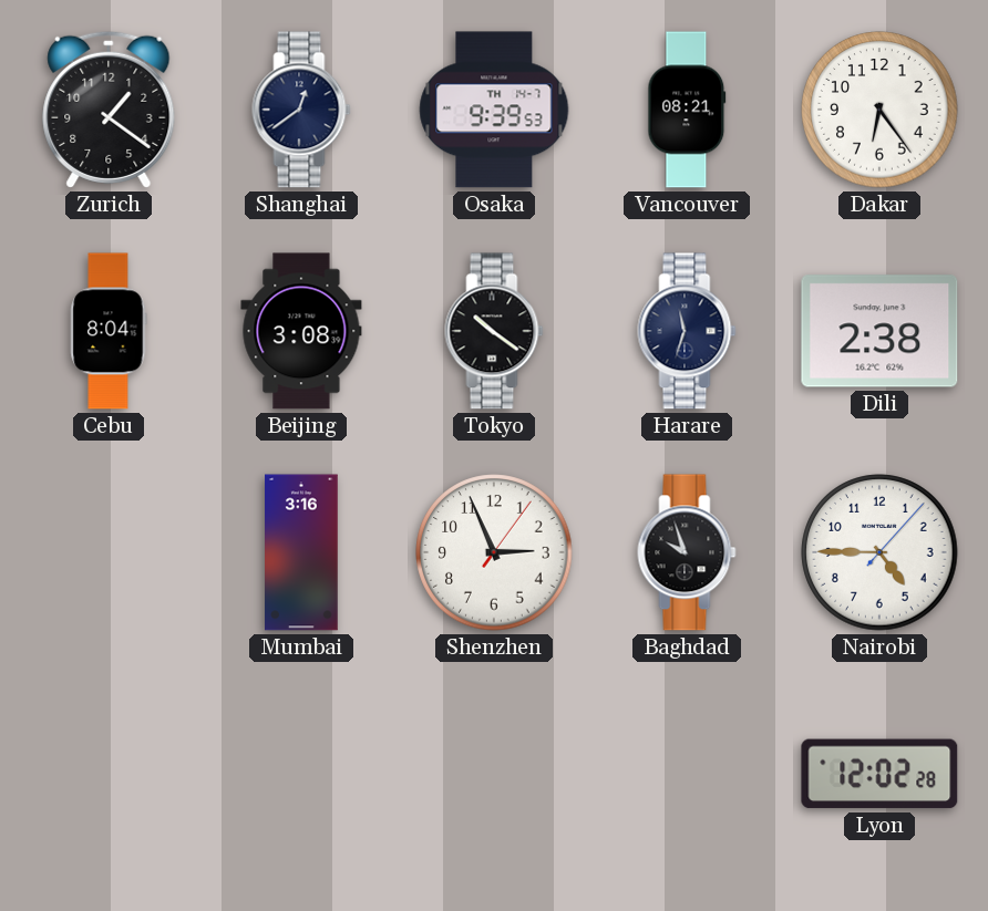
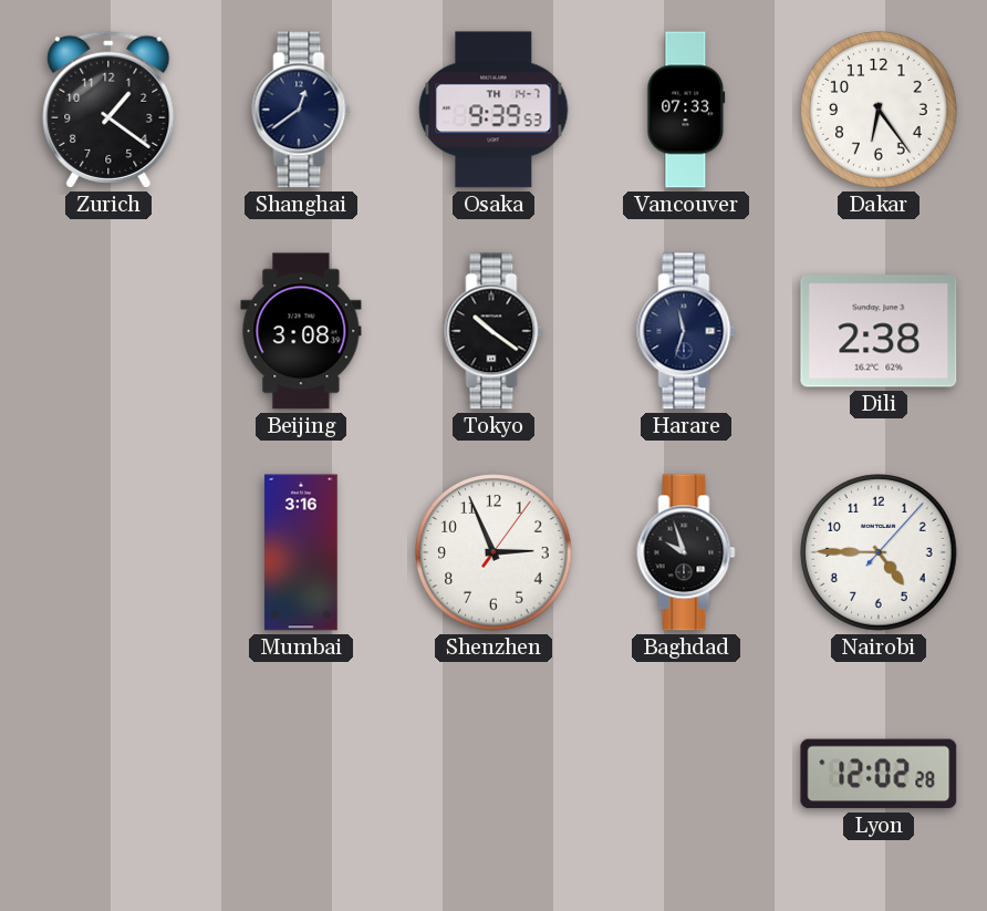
Vancouver: 08:21 -> 07:33 (686, 110)
Cebu: 8:04 -> none (109, 331)
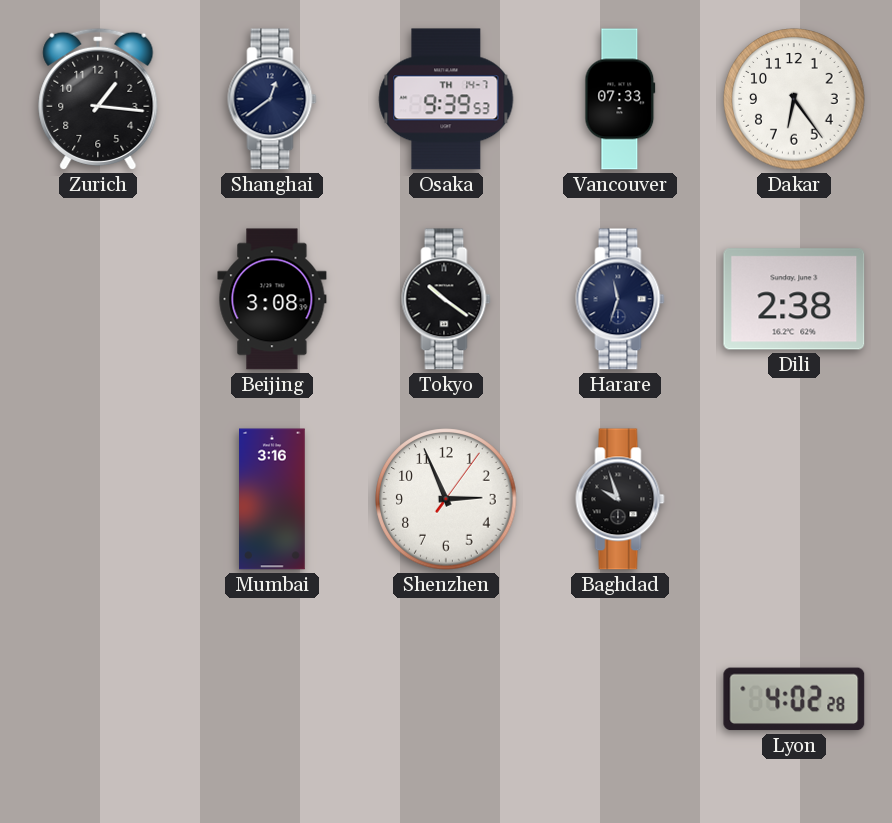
Zurich: 1:21 -> 1:16 (98, 99)
Nairobi: 4:45 -> none (879, 552)
Lyon: 12:02 -> 4:02 (794, 699)
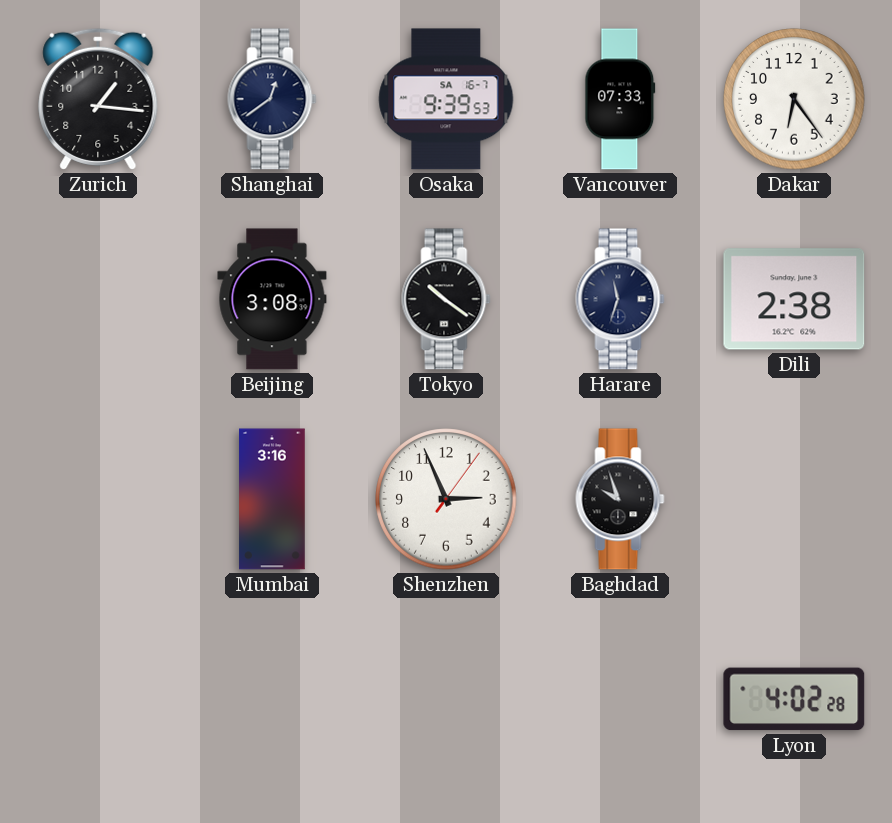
Osaka date: TH 14-7 -> SA 16-7 (446, 99)
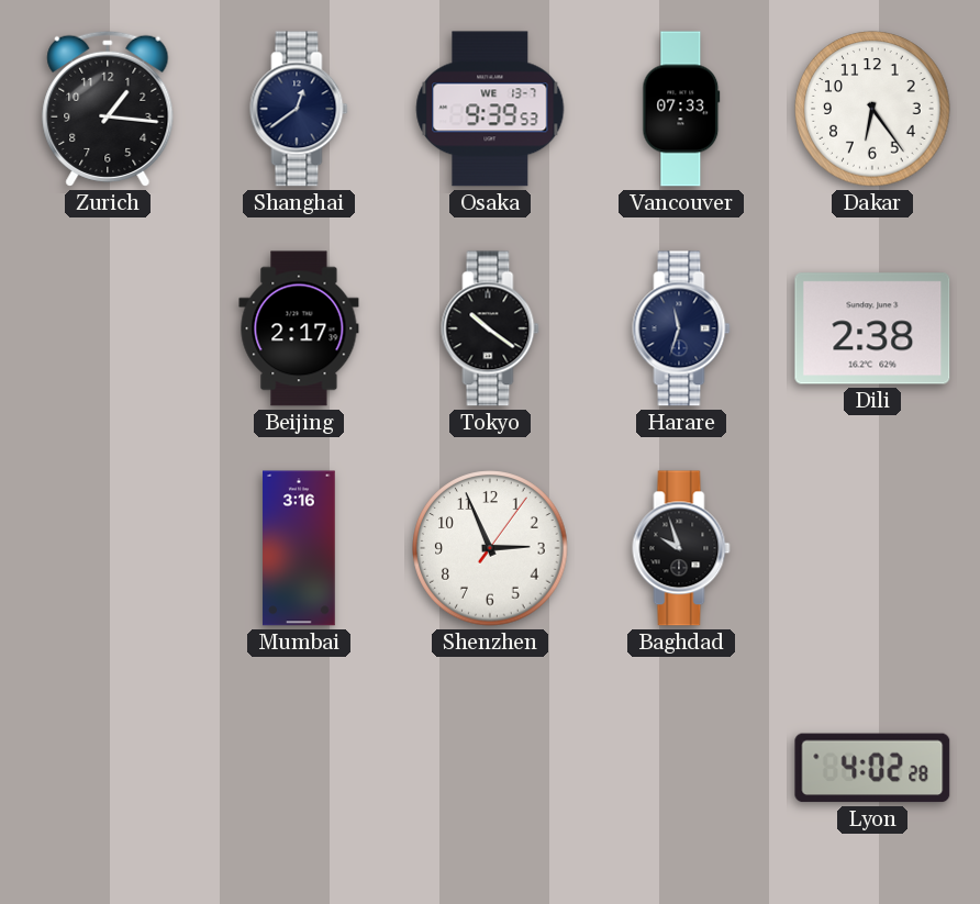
Osaka date: SA 16-7 -> WE 13-7 (490, 109)
Beijing: 3:08 -> 2:17 (299, 328)
